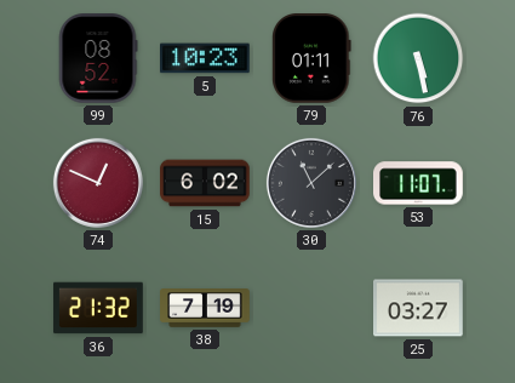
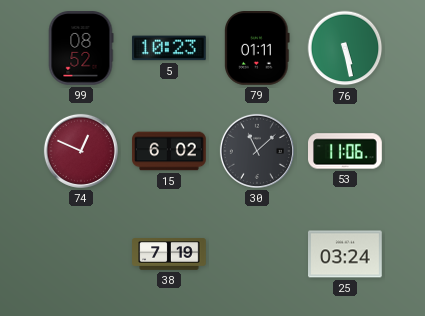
53: 11:07 -> 11:06 (345, 151)
36: 21:32 -> none (98, 308)
25: 03:27 -> 03:24 (346, 254)
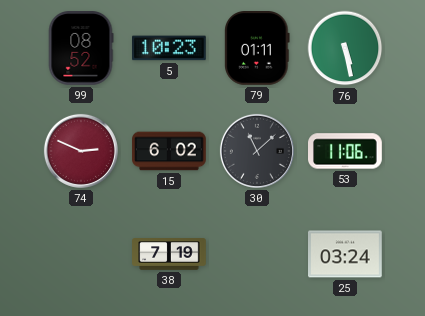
74: 12:49 -> 2:49 (81, 151)
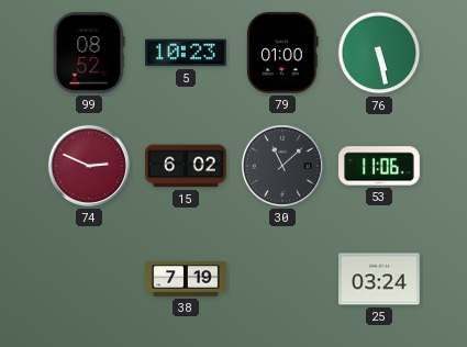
79: 01:11 -> 01:00 (282, 54)
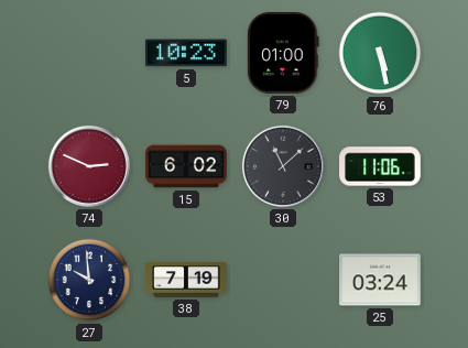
99: 08:52 -> none (89, 54)
27: none -> 9:59 (89, 280)
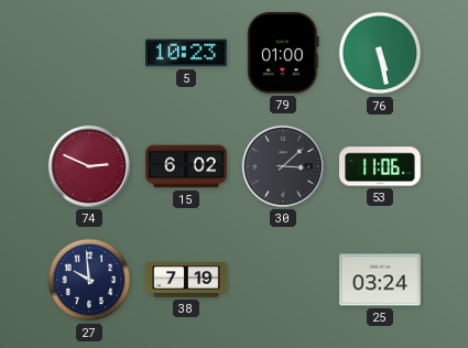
30: 11:08 -> 3:08 (283, 166)
